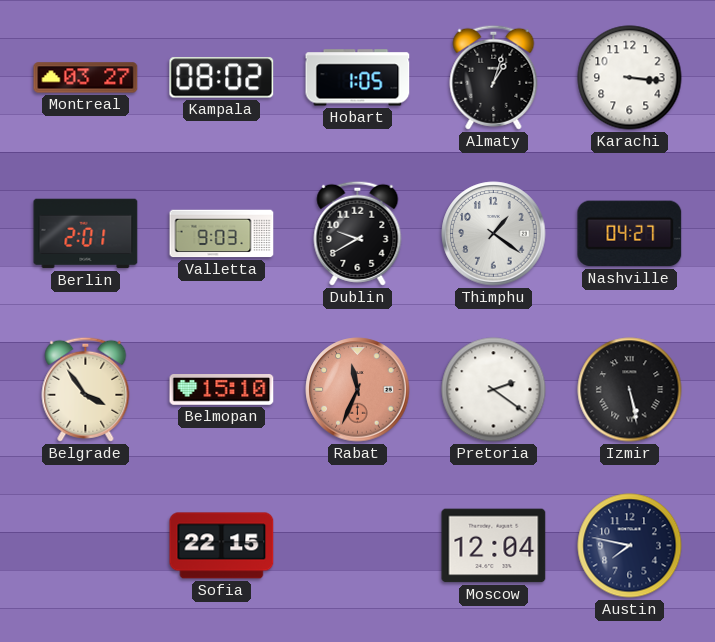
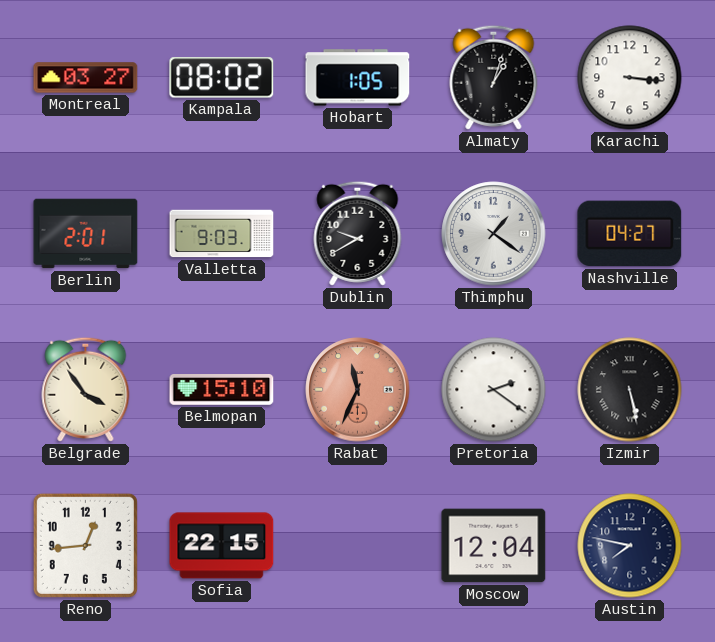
Reno: none -> 12:44 (85, 545)
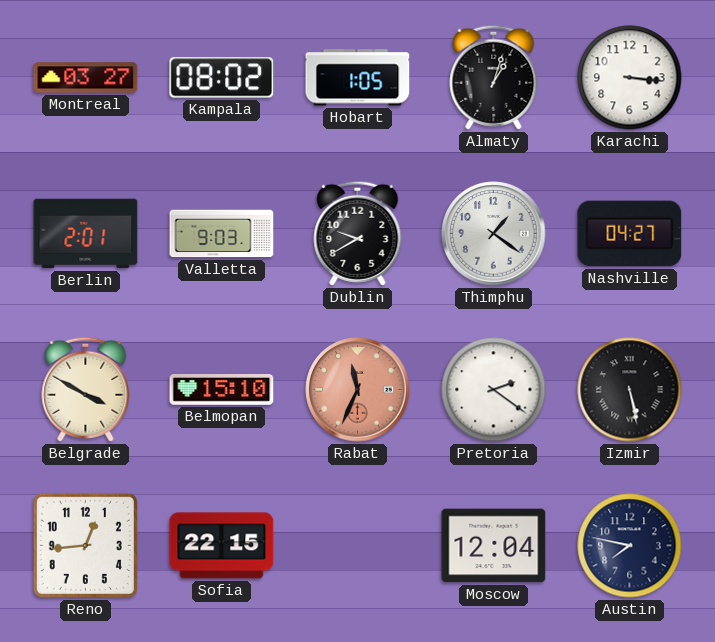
Belgrade: 3:54 -> 3:50 (86, 389)
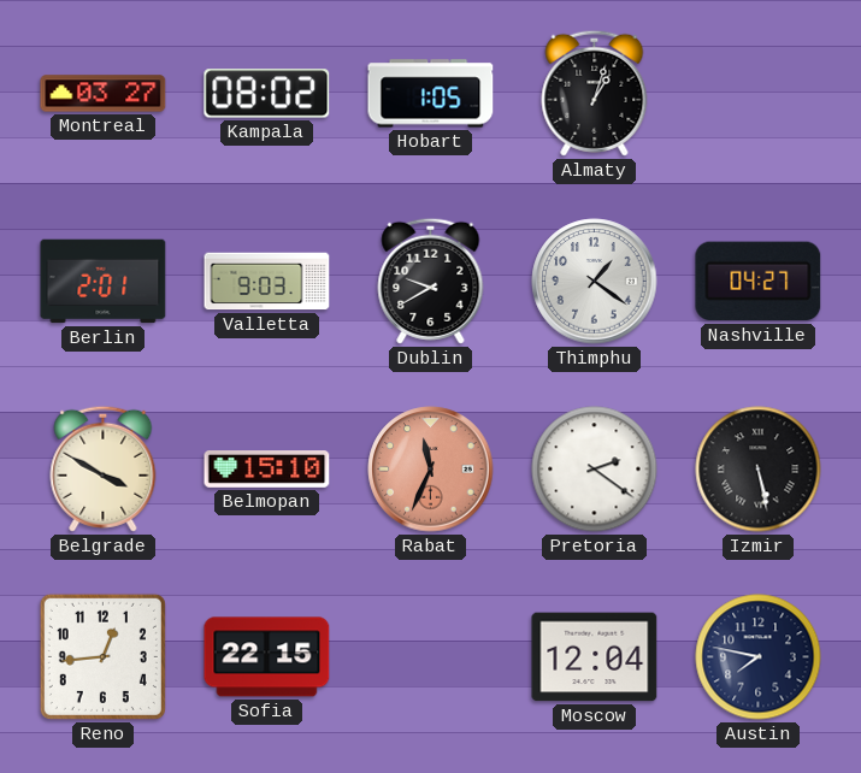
Karachi: 3:16 -> none (630, 78)
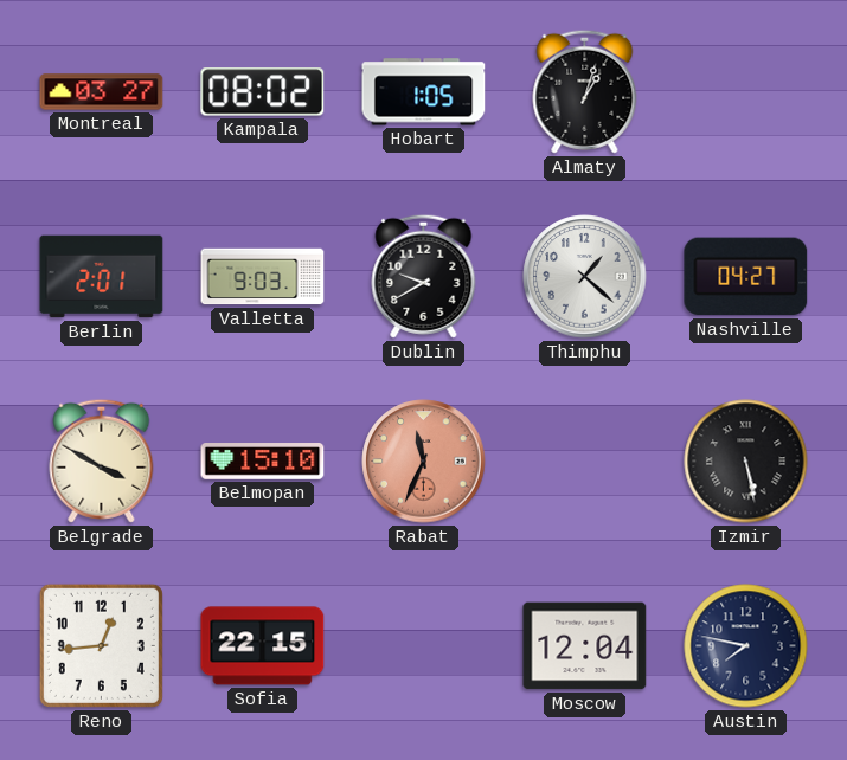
Thimphu: 1:21 -> 1:22 (585, 277)
Pretoria: 2:21 -> none (595, 470)
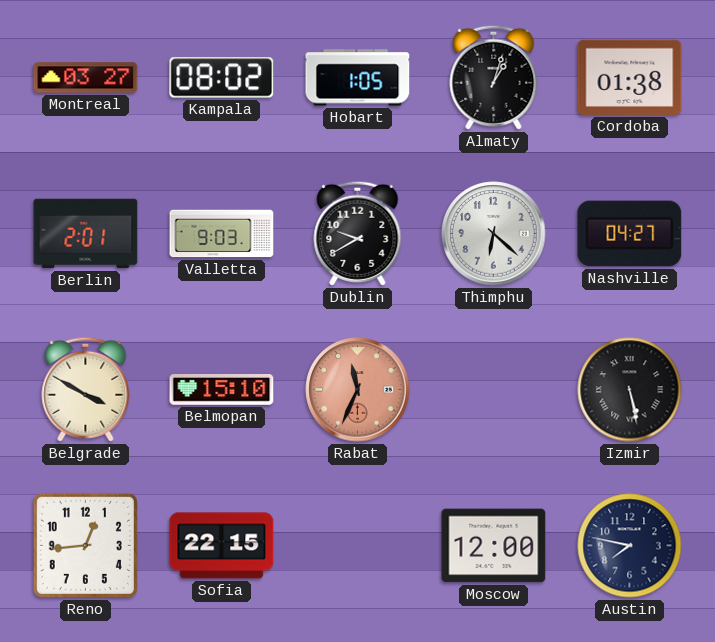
Cordoba: none -> 01:38 (630, 77)
Thimphu: 1:22 -> 6:22 (494, 234)
Moscow: 12:04 -> 12:00 (494, 546)
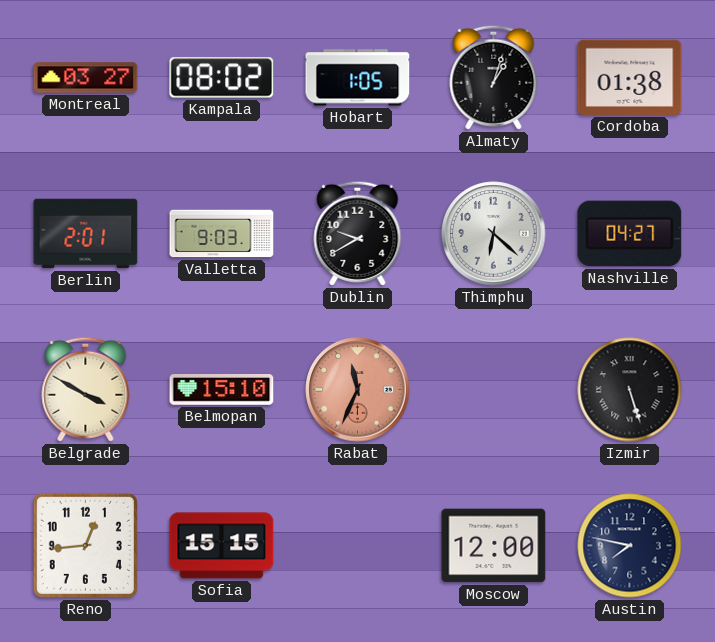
Izmir: 5:28 -> 5:27 (630, 390)
Sofia: 22:15 -> 15:15 (222, 546)
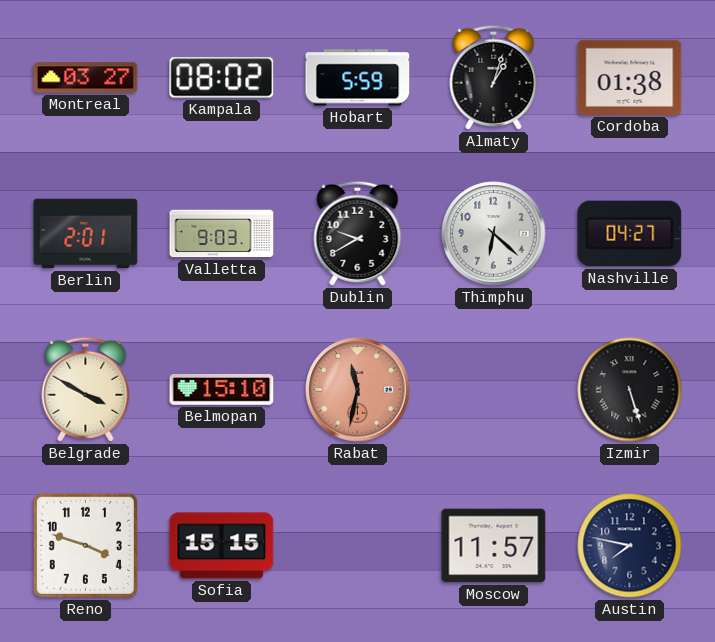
Hobart: 1:05 -> 5:59 (358, 78)
Rabat: 11:34 -> 11:32 (358, 390)
Reno: 12:44 -> 3:48 (85, 545)
Moscow: 12:00 -> 11:57 (494, 546)
